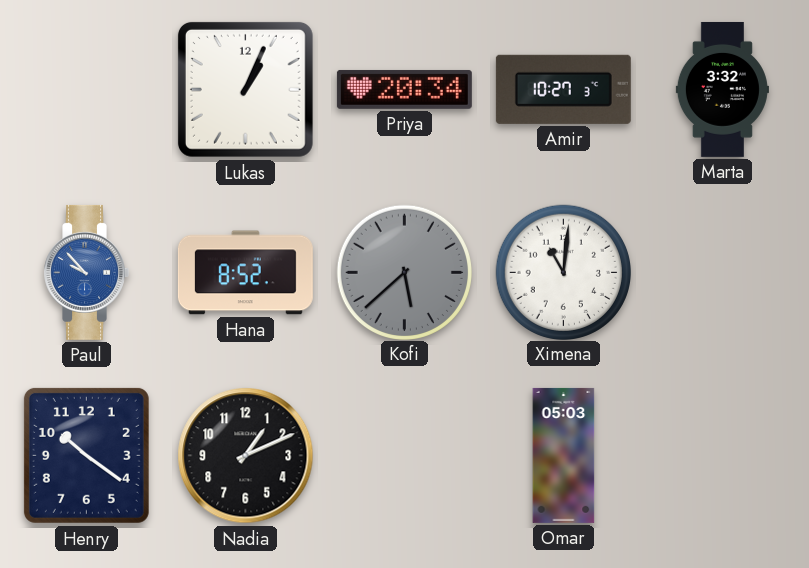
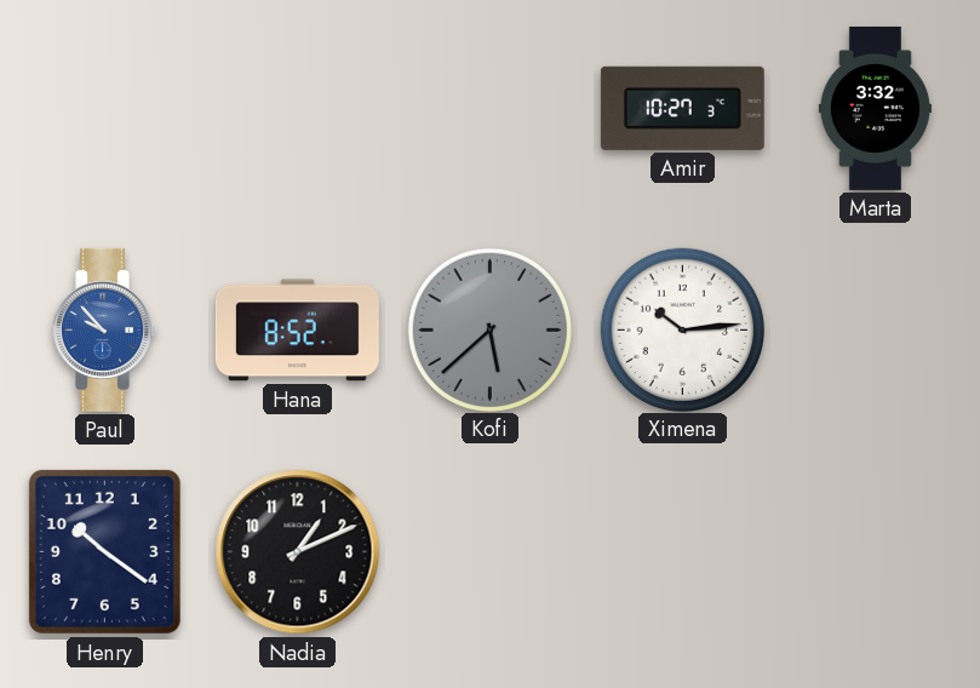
Lukas: 1:04 -> none (245, 89)
Priya: 20:34 -> none (404, 89)
Ximena: 11:01 -> 10:14 (682, 329)
Omar: 05:03 -> none (564, 455)
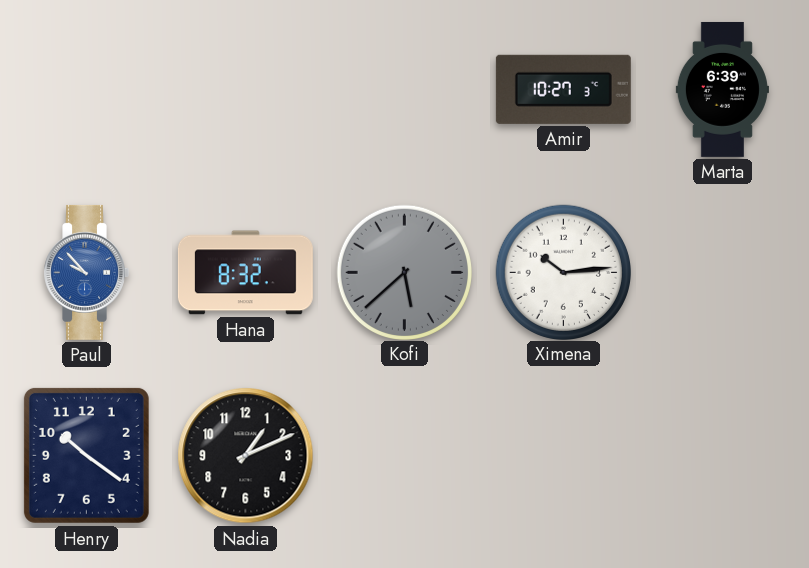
Marta: 3:32 -> 6:39 (722, 89)
Hana: 8:52 -> 8:32 (245, 273)
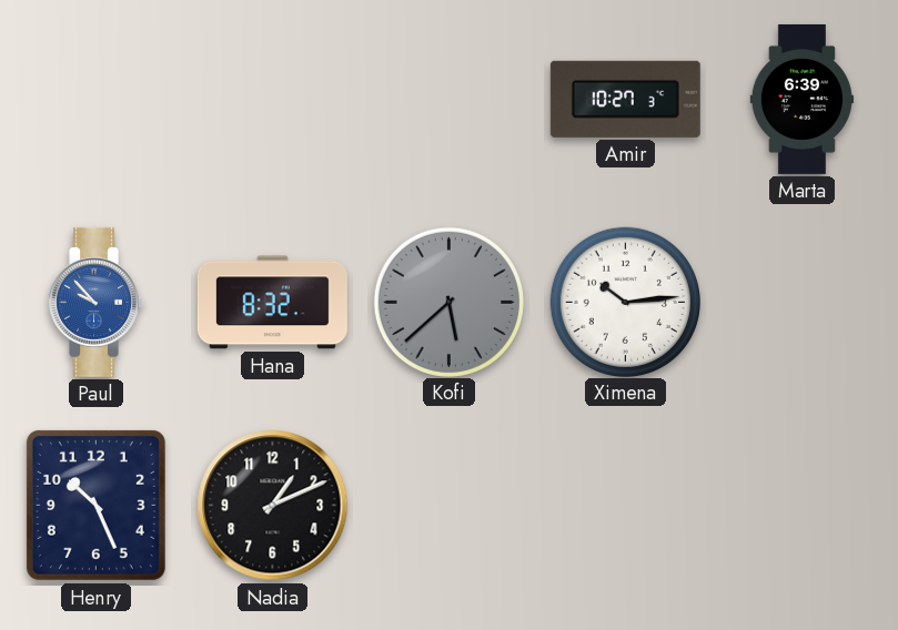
Henry: 10:21 -> 10:26 (95, 505)
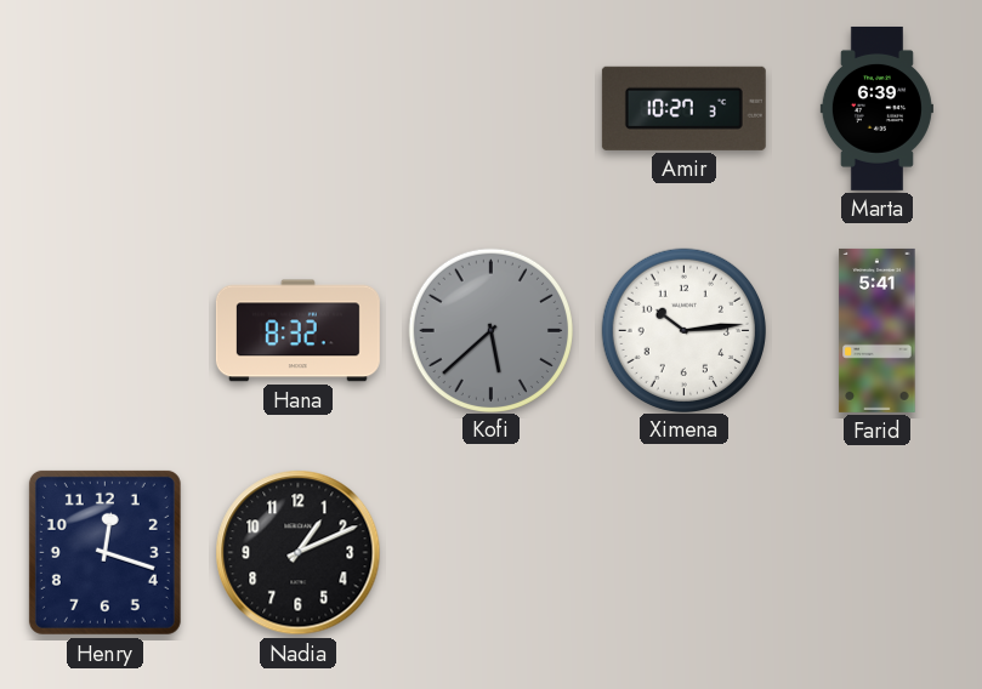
Paul: 9:53 -> none (95, 302)
Farid: none -> 5:41 (878, 330)
Henry: 10:26 -> 12:18 (104, 552)
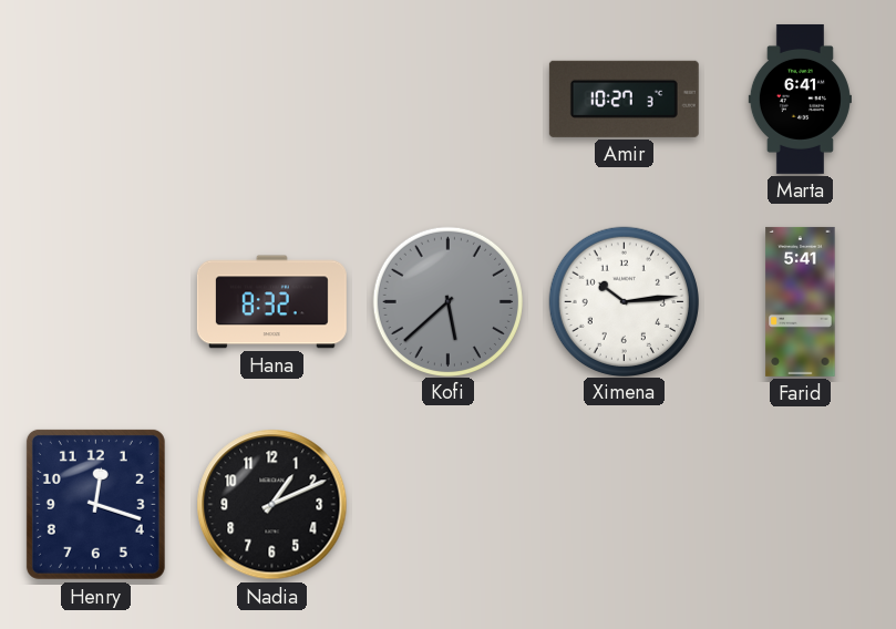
Marta: 6:39 -> 6:41 (800, 99)
